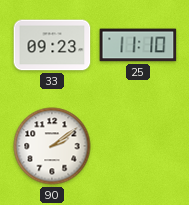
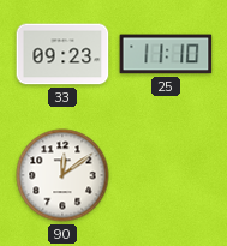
90: 2:09 -> 12:09 (62, 175)
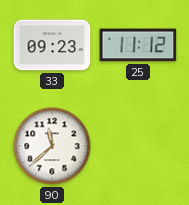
25: 11:10 -> 11:12 (138, 45)
90: 12:09 -> 11:38 (52, 146)
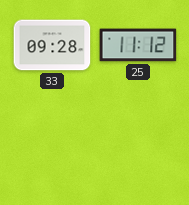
33: 09:23 -> 09:28 (52, 45)
90: 11:38 -> none (52, 146)
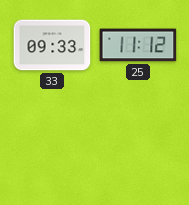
33: 09:28 -> 09:33 (52, 45)
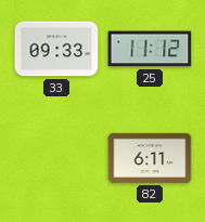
82: none -> 6:11 (150, 158)
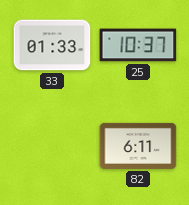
33: 09:33 -> 01:33 (52, 45)
25: 11:12 -> 10:37 (138, 45)
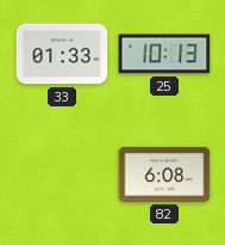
25: 10:37 -> 10:13 (164, 54)
82: 6:11 -> 6:08 (164, 174)
